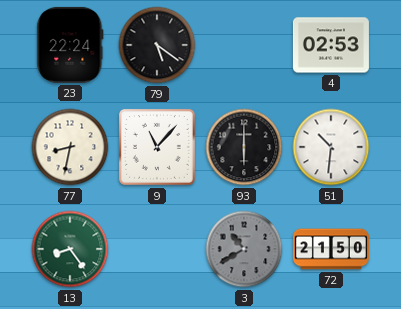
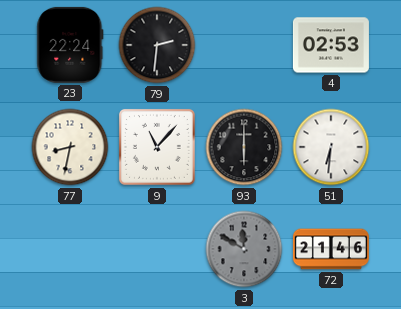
79: 5:21 -> 2:31 (157, 45)
51: 10:31 -> 6:31 (331, 147)
13: 8:24 -> none (70, 249)
3: 10:40 -> 11:50 (244, 249)
72: 21:50 -> 21:46 (331, 249)
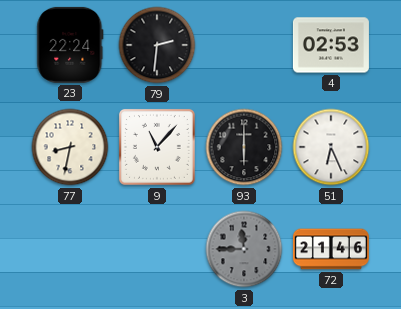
51: 6:31 -> 6:26 (331, 147)
3: 11:50 -> 11:45 (244, 249)
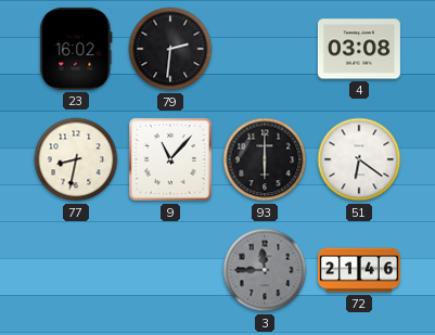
23: 22:24 -> 16:02 (76, 49)
4: 02:53 -> 03:08 (359, 49)
51: 6:26 -> 6:21 (359, 159)
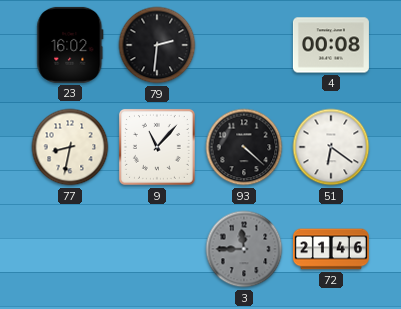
4: 03:08 -> 00:08 (331, 45)
93: 6:00 -> 4:22 (244, 147)
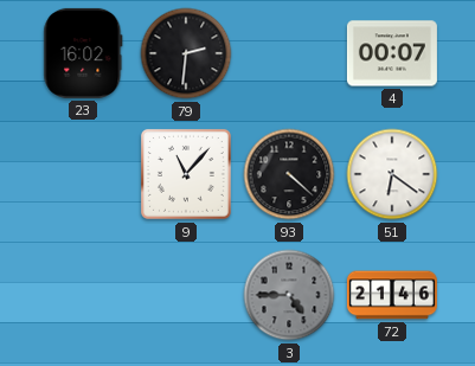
4: 00:08 -> 00:07 (392, 53)
77: 8:32 -> none (70, 147)
3: 11:45 -> 4:45 (289, 295)
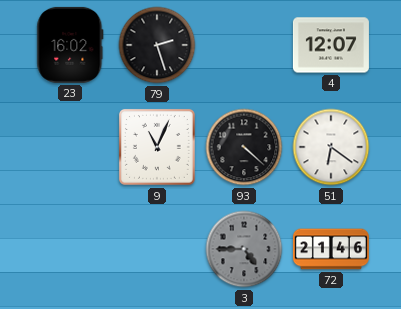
79: 2:31 -> 2:27 (157, 45)
4: 00:07 -> 12:07 (331, 45)
9: 11:07 -> 11:04 (157, 147)
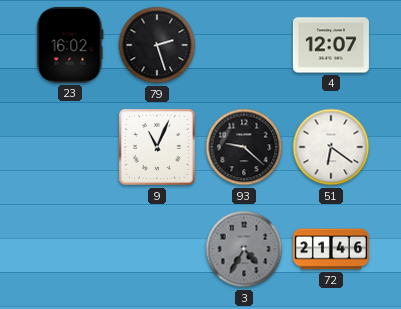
93: 4:22 -> 9:22 (244, 147)
3: 4:45 -> 4:35 (244, 249)
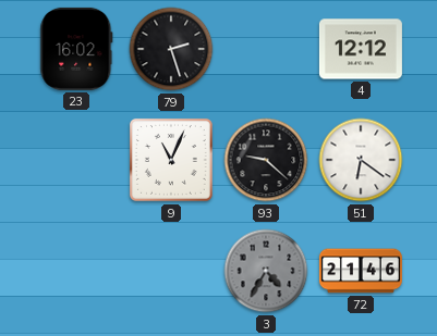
4: 12:07 -> 12:12 (361, 49)
